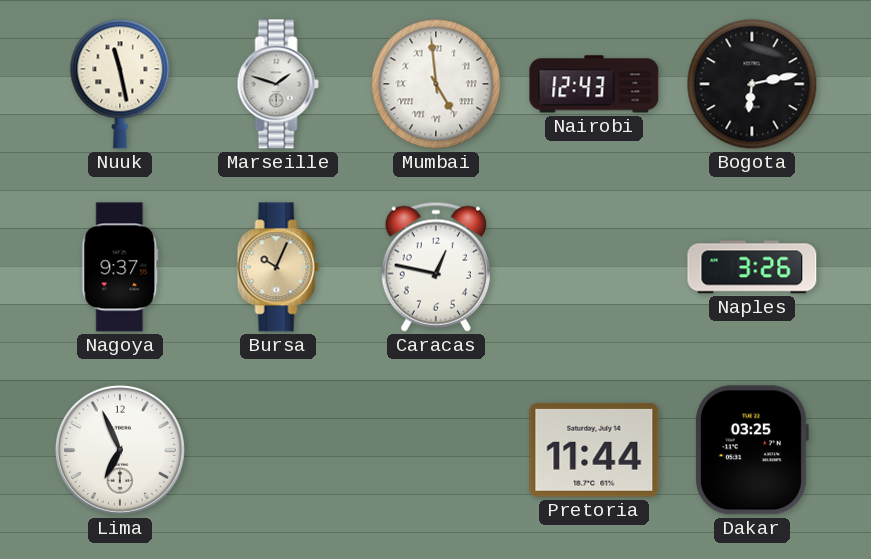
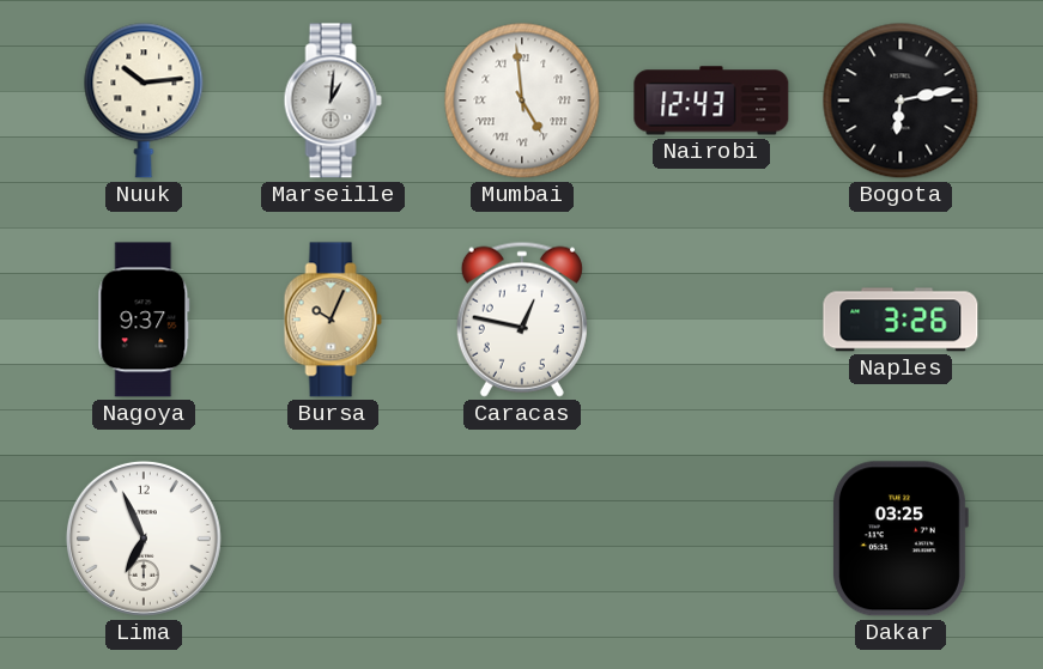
Nuuk: 11:28 -> 10:14 (144, 101)
Marseille: 1:48 -> 1:01 (333, 101)
Pretoria: 11:44 -> none (594, 450)
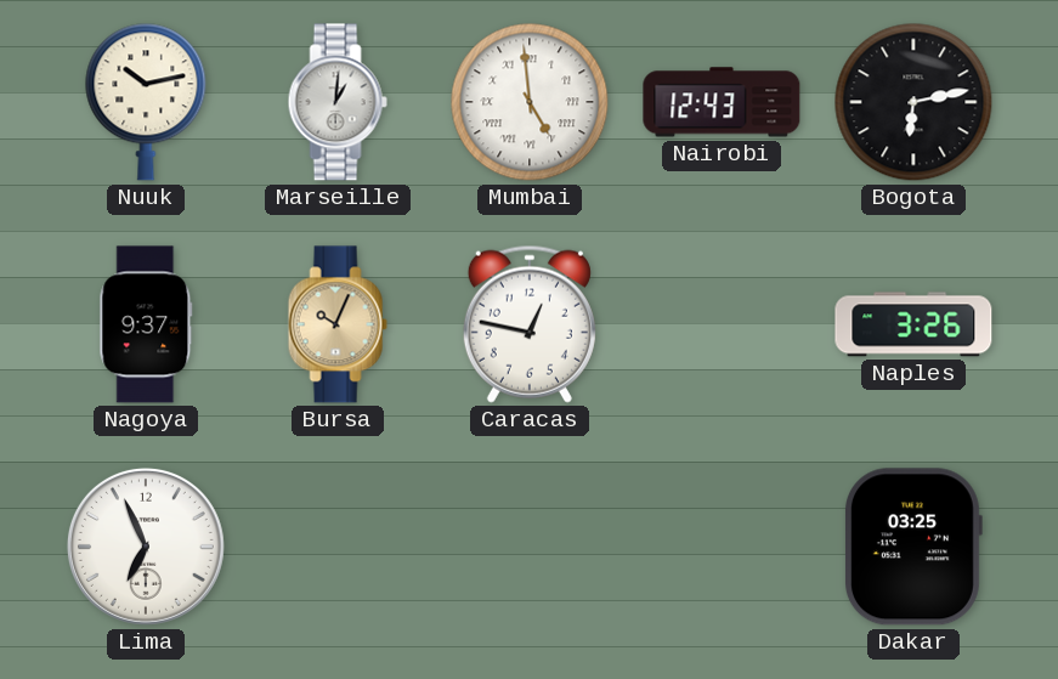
Nuuk: 10:14 -> 10:13 (146, 102)
